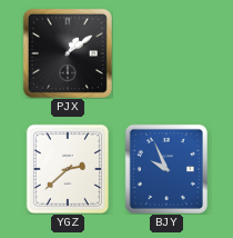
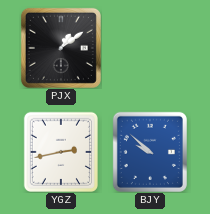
YGZ: 2:38 -> 2:43 (61, 151)
BJY: 9:56 -> 9:52 (150, 152)
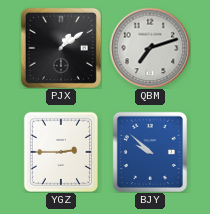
QBM: none -> 7:12 (150, 48)
YGZ: 2:43 -> 2:45 (61, 151)
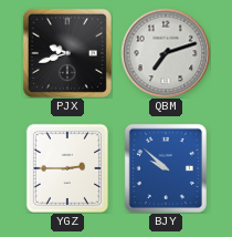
PJX: 1:09 -> 9:42 (67, 53)
